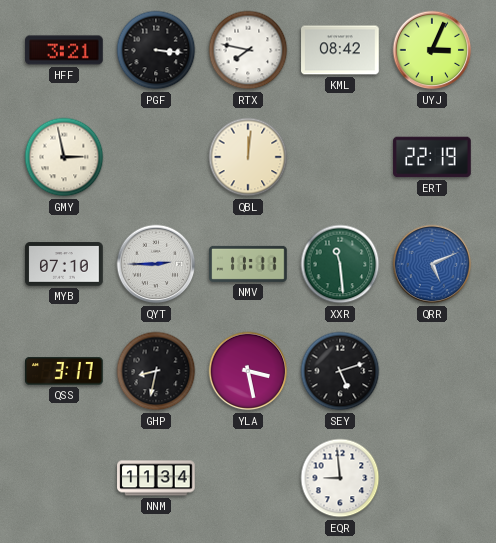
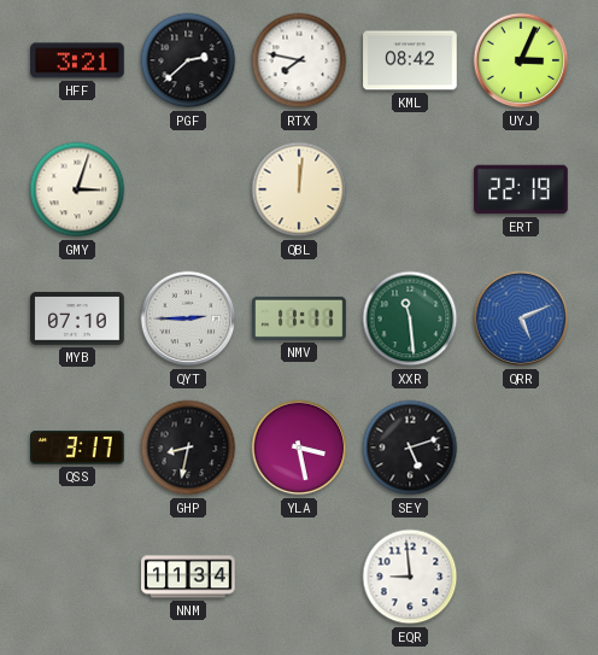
PGF: 3:16 -> 2:38 (188, 60)
GMY: 2:58 -> 3:03 (77, 189)
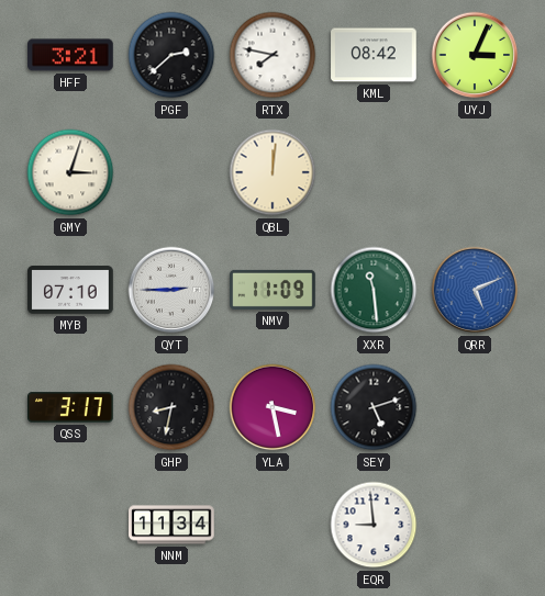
ERT: 22:19 -> none (521, 189)
NMV: 11:11 -> 11:09 (272, 290)
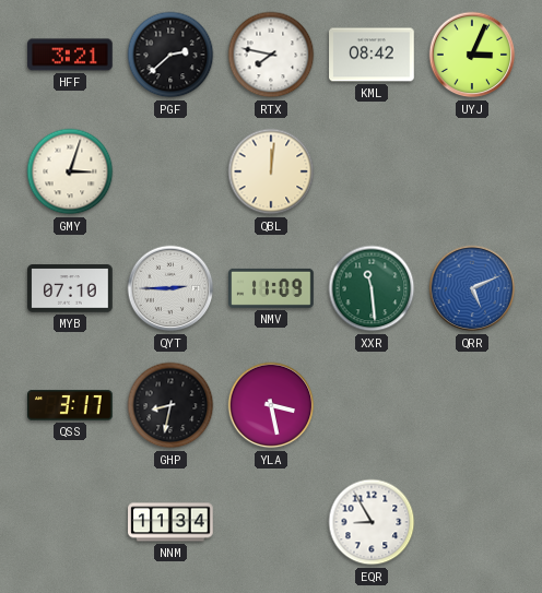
SEY: 5:12 -> none (374, 407)
EQR: 8:59 -> 8:55 (372, 522)
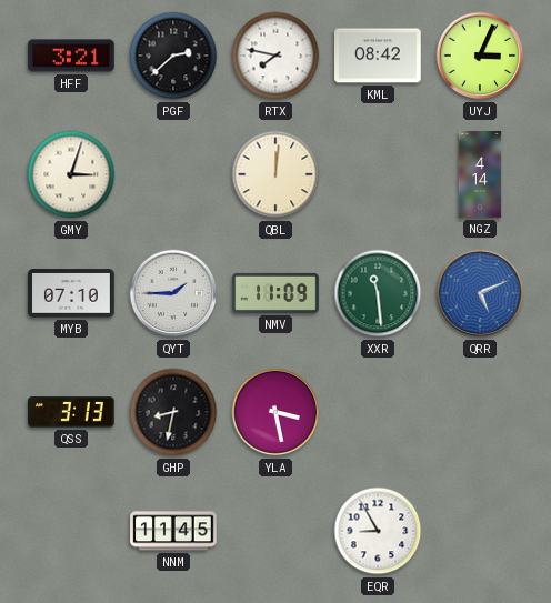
NGZ: none -> 4:14 (480, 174)
QYT: 2:45 -> 1:45 (173, 293)
QSS: 3:17 -> 3:13 (72, 412)
NNM: 11:34 -> 11:45 (173, 531)
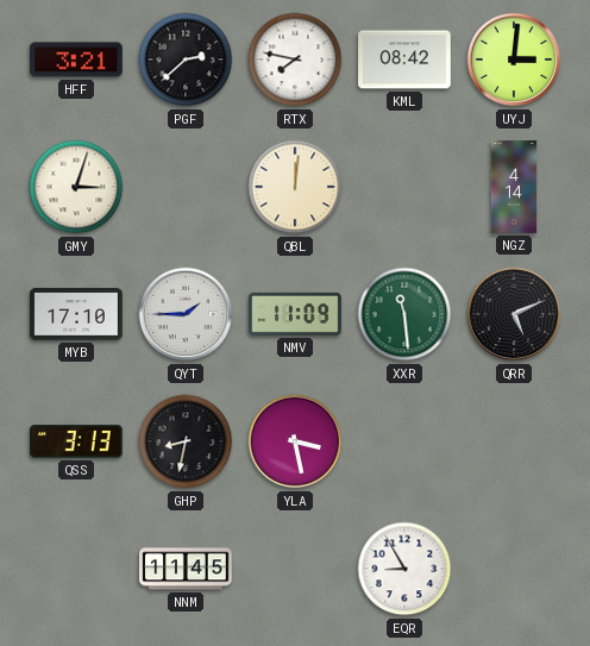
UYJ: 3:04 -> 3:01 (514, 59)
MYB: 07:10 -> 17:10 (76, 314)
QRR dial: blue -> black (514, 314)
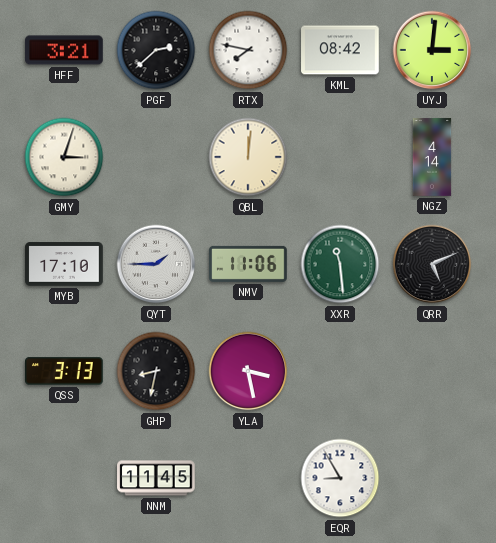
NMV: 11:09 -> 11:06 (248, 264)
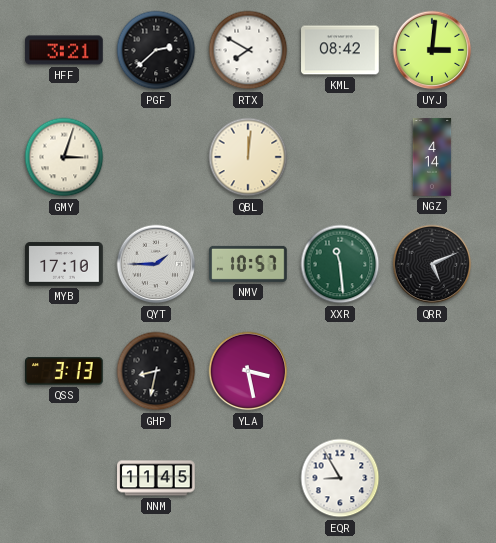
RTX: 7:47 -> 7:50 (248, 50)
NMV: 11:06 -> 10:57 (248, 264)
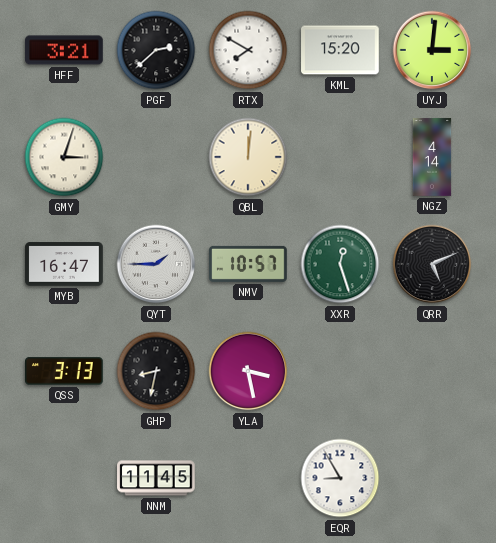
KML: 08:42 -> 15:20 (340, 50)
MYB: 17:10 -> 16:47 (64, 264)
XXR: 11:29 -> 12:27 (340, 264)
